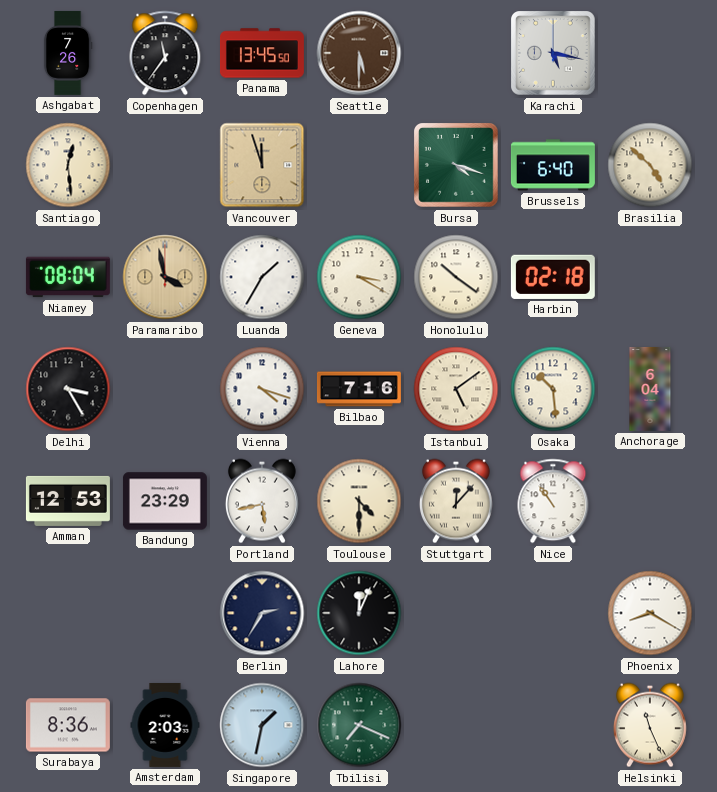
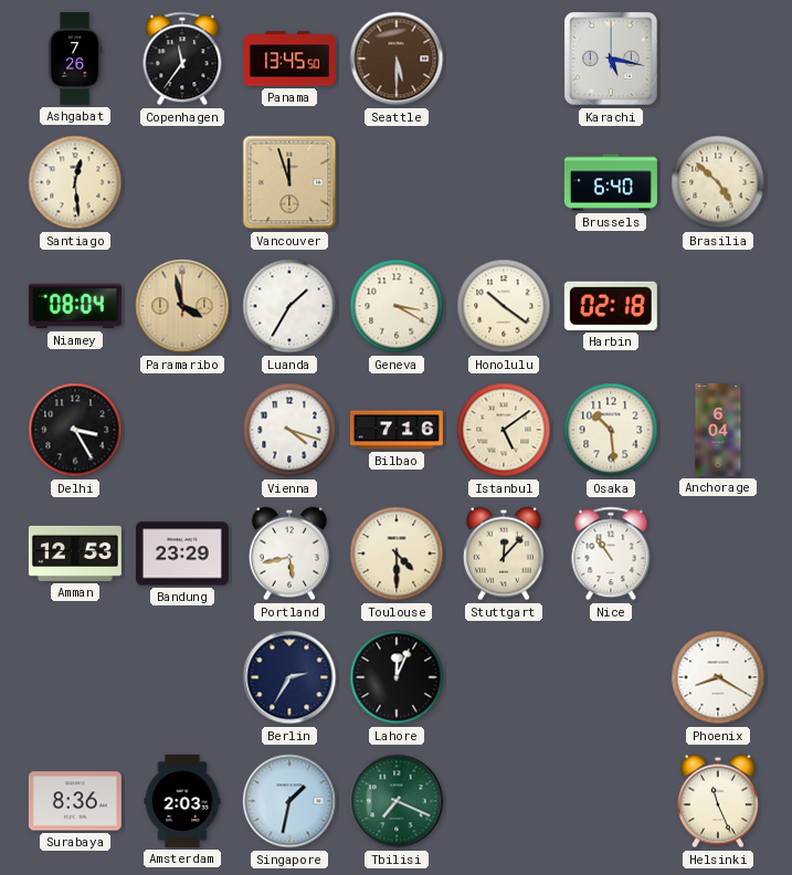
Bursa: 4:18 -> none (456, 165)
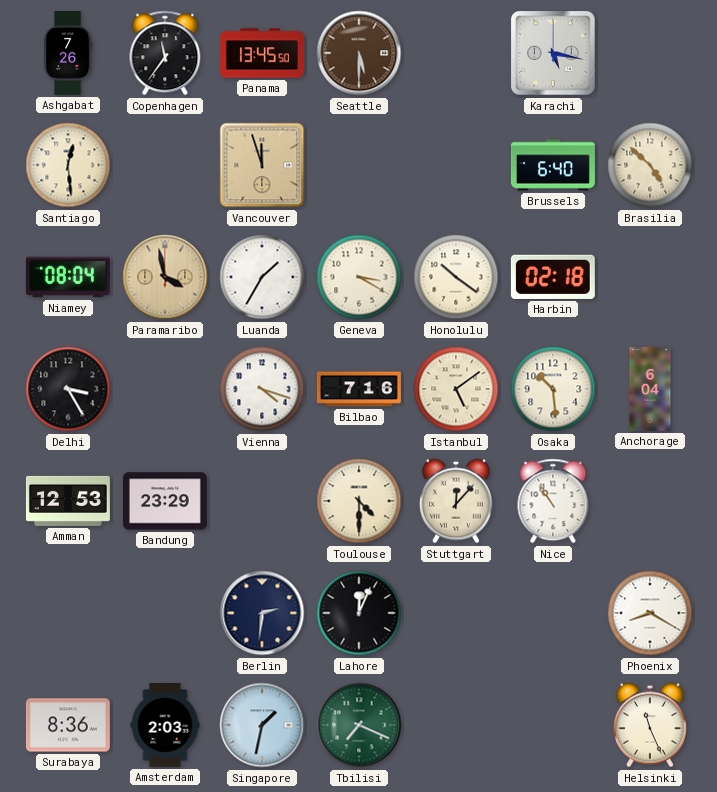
Portland: 5:43 -> none (289, 554)
Berlin: 2:35 -> 2:31 (262, 613)
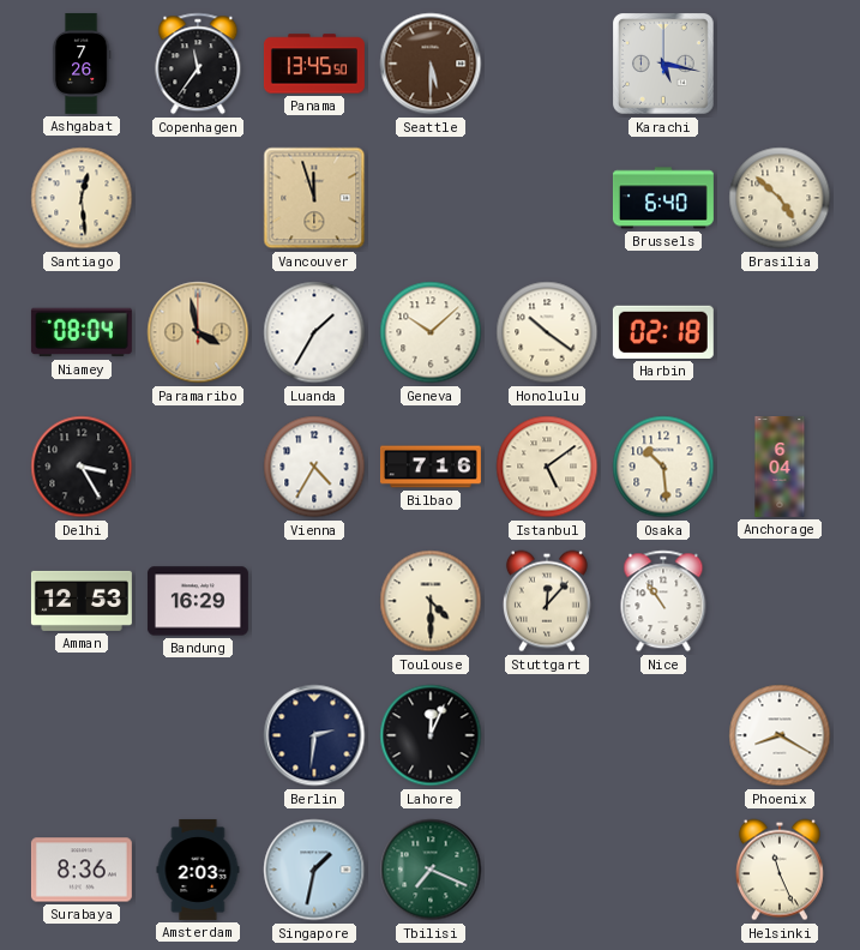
Geneva: 3:20 -> 10:08 (431, 332)
Vienna: 4:18 -> 4:35 (314, 467)
Bandung: 23:29 -> 16:29 (198, 601)
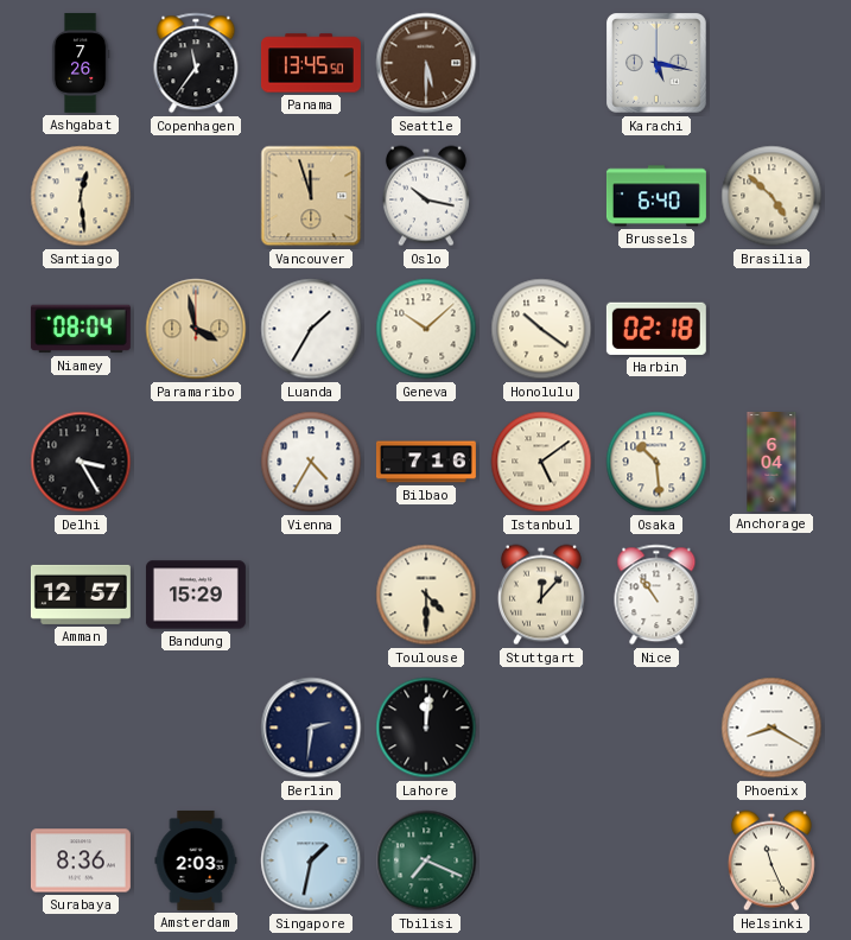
Oslo: none -> 10:17 (426, 196)
Amman: 12:53 -> 12:57 (81, 595)
Bandung: 16:29 -> 15:29 (196, 595)
Lahore: 12:04 -> 12:01 (426, 728)
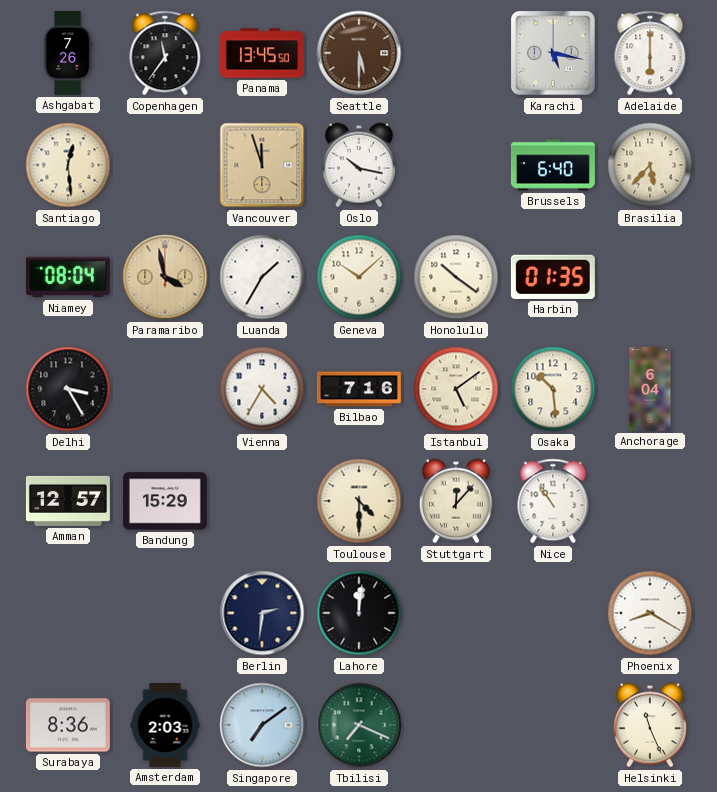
Adelaide: none -> 6:00 (650, 53)
Brasilia: 4:52 -> 5:37 (650, 165)
Harbin: 02:18 -> 01:35 (553, 277)
Singapore: 1:32 -> 7:09 (262, 725)
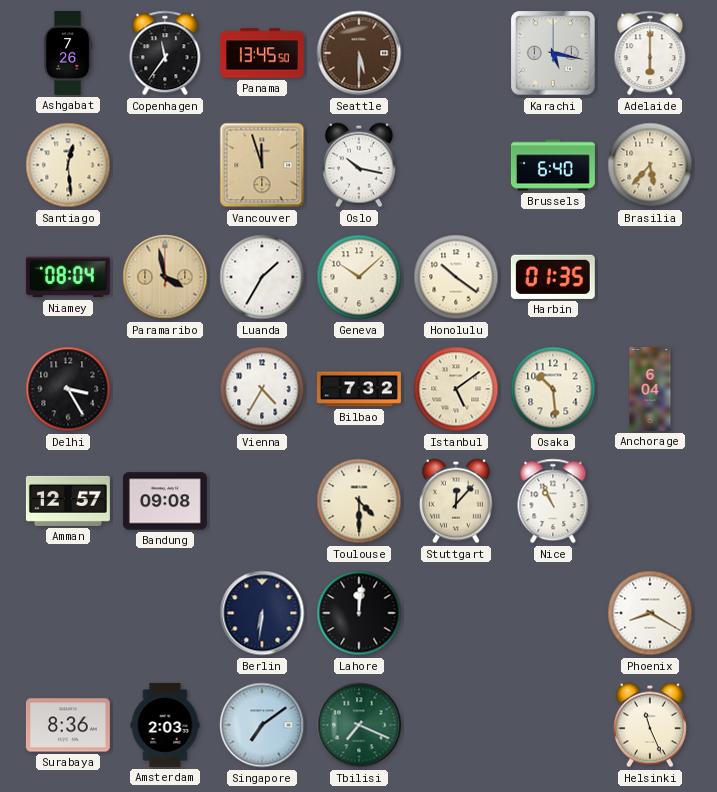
Bilbao: 7:16 -> 7:32 (359, 389)
Bandung: 15:29 -> 09:08 (165, 501)
Nice: 10:54 -> 10:56 (553, 501)
Berlin: 2:31 -> 6:31 (262, 613)
